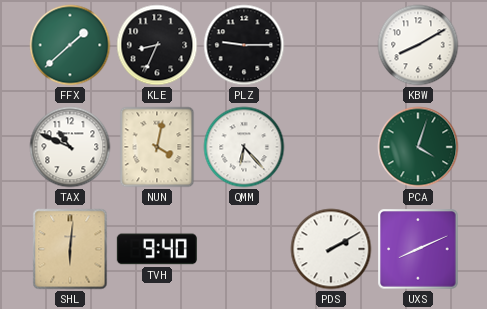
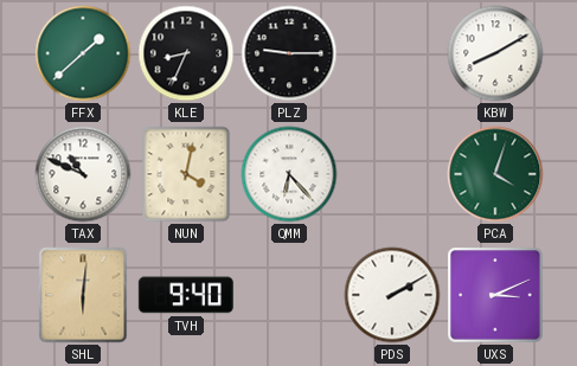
UXS: 8:11 -> 3:11 (495, 295)
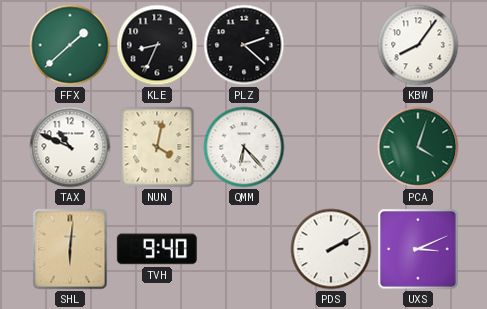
PLZ: 9:15 -> 2:22 (244, 45)
KBW: 8:10 -> 8:06 (418, 45)
